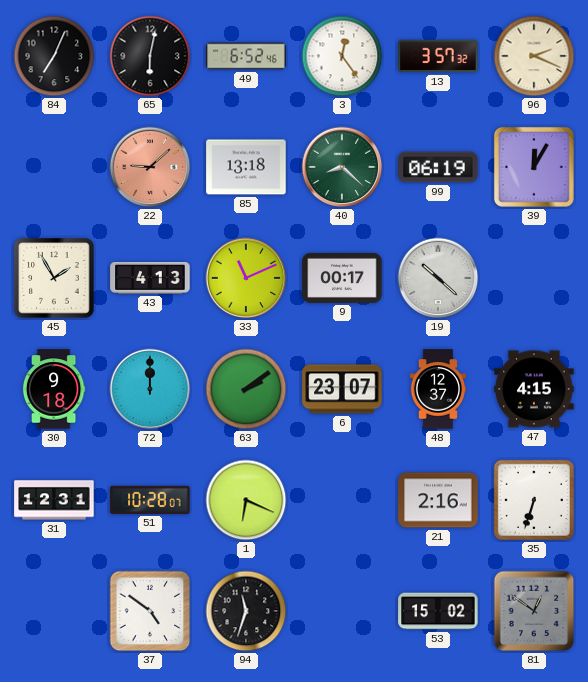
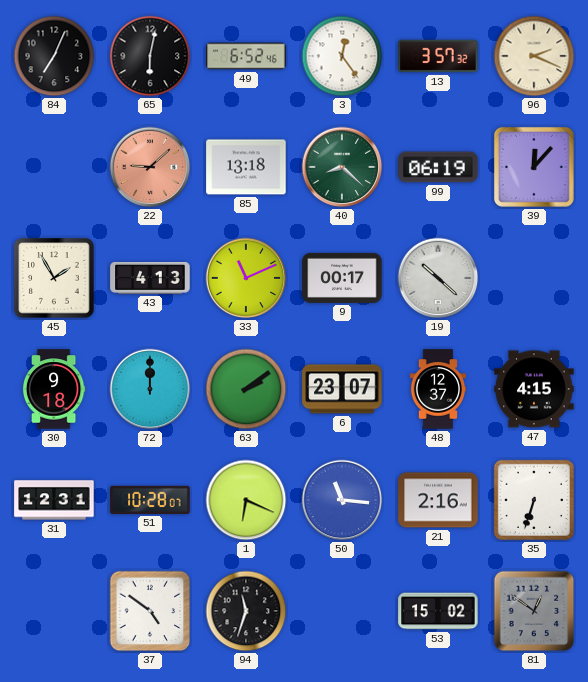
39: 12:05 -> 12:07 (534, 167)
50: none -> 11:16 (342, 500)
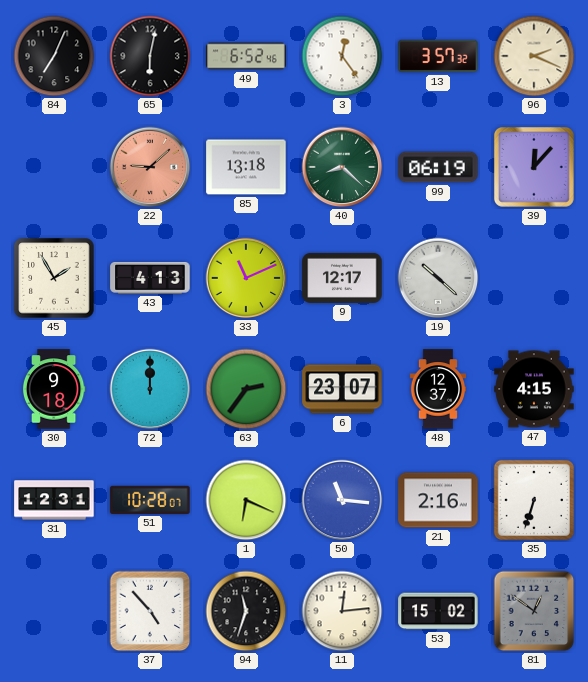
9: 00:17 -> 12:17 (342, 278)
63: 2:09 -> 2:36 (246, 389)
37: 4:51 -> 4:53 (150, 611)
11: none -> 12:14 (342, 611)
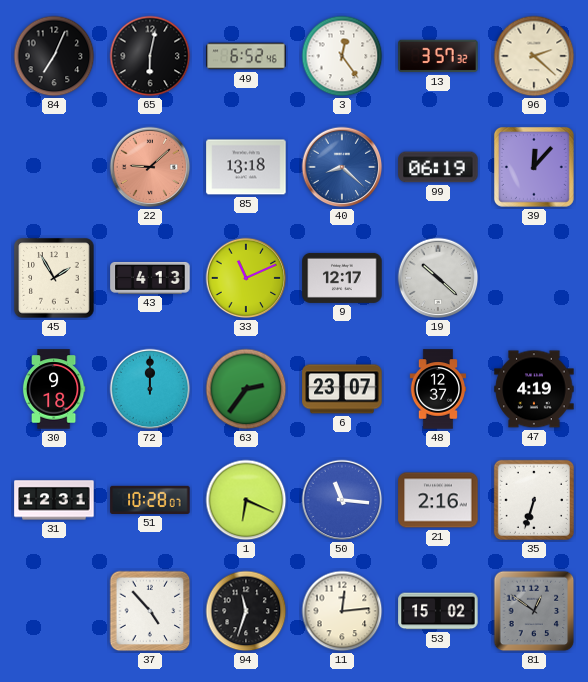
96: 2:19 -> 2:22 (534, 56)
40 dial: green -> blue (342, 167)
47: 4:15 -> 4:19 (534, 389)
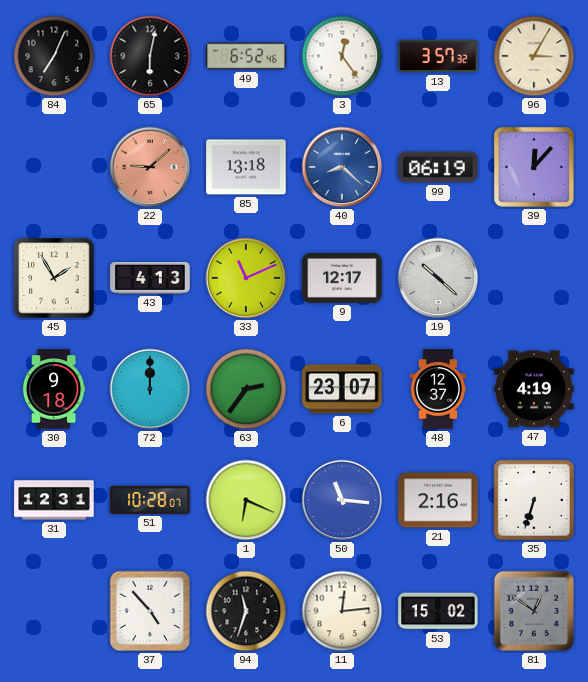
96: 2:22 -> 3:05 (534, 56)
